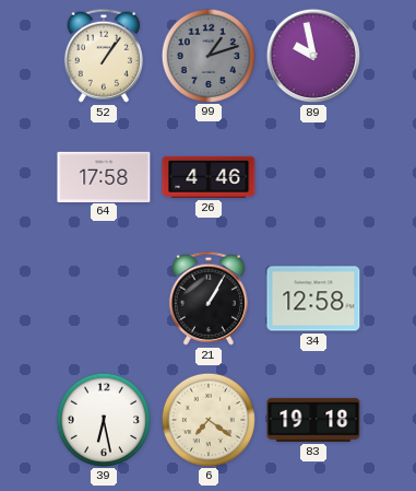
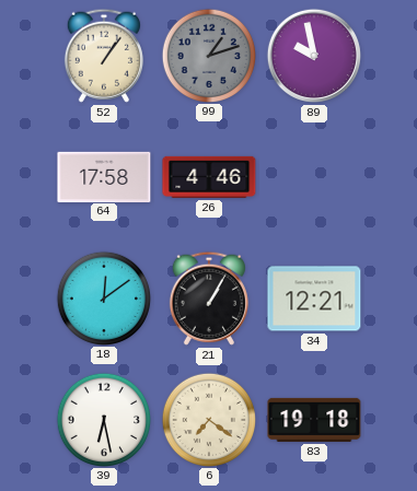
18: none -> 12:09 (103, 297)
34: 12:58 -> 12:21 (314, 299)
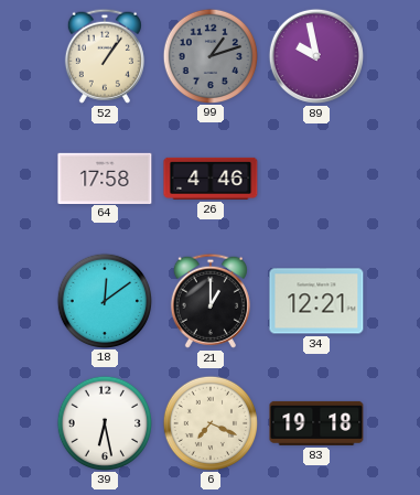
21: 1:05 -> 1:00 (211, 301)
6: 7:21 -> 7:19 (209, 422)
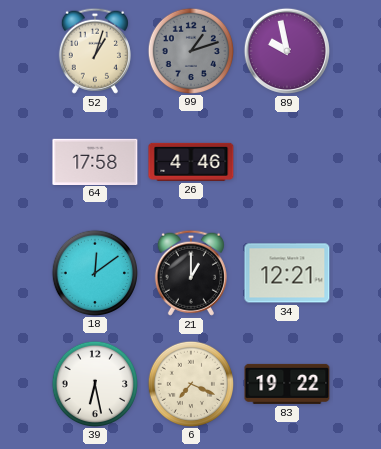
52: 1:06 -> 1:03 (95, 51)
83: 19:18 -> 19:22 (287, 384)
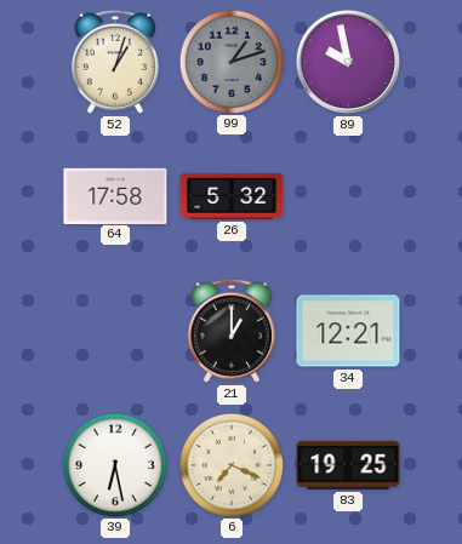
26: 4:46 -> 5:32 (232, 196)
18: 12:09 -> none (94, 272)
83: 19:22 -> 19:25 (348, 465)
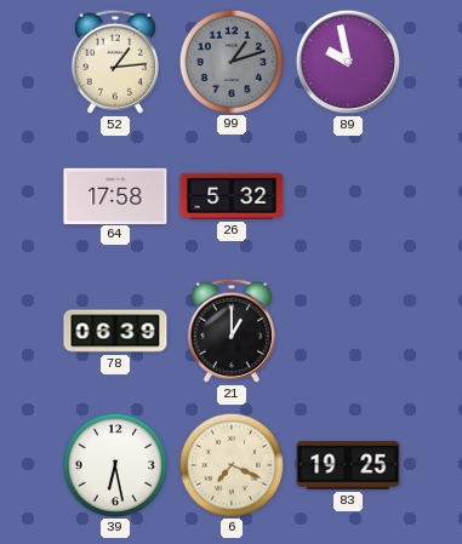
52: 1:03 -> 1:14 (115, 62)
78: none -> 06:39 (115, 331)
34: 12:21 -> none (348, 331)
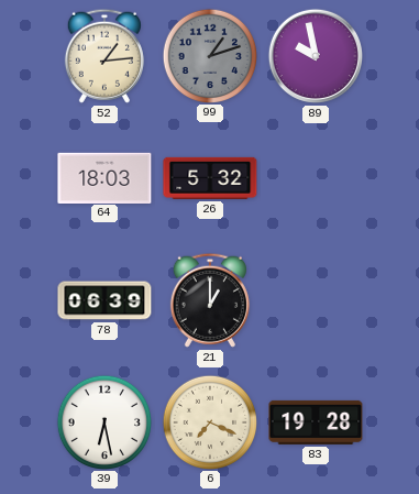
64: 17:58 -> 18:03 (104, 177)
83: 19:25 -> 19:28 (316, 422)
